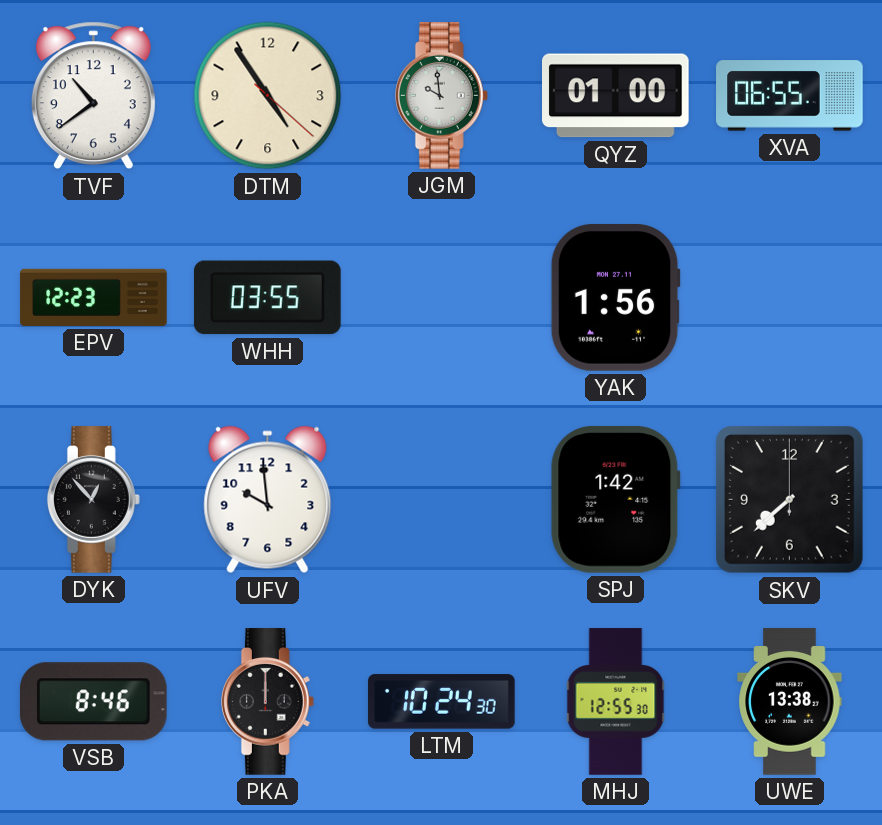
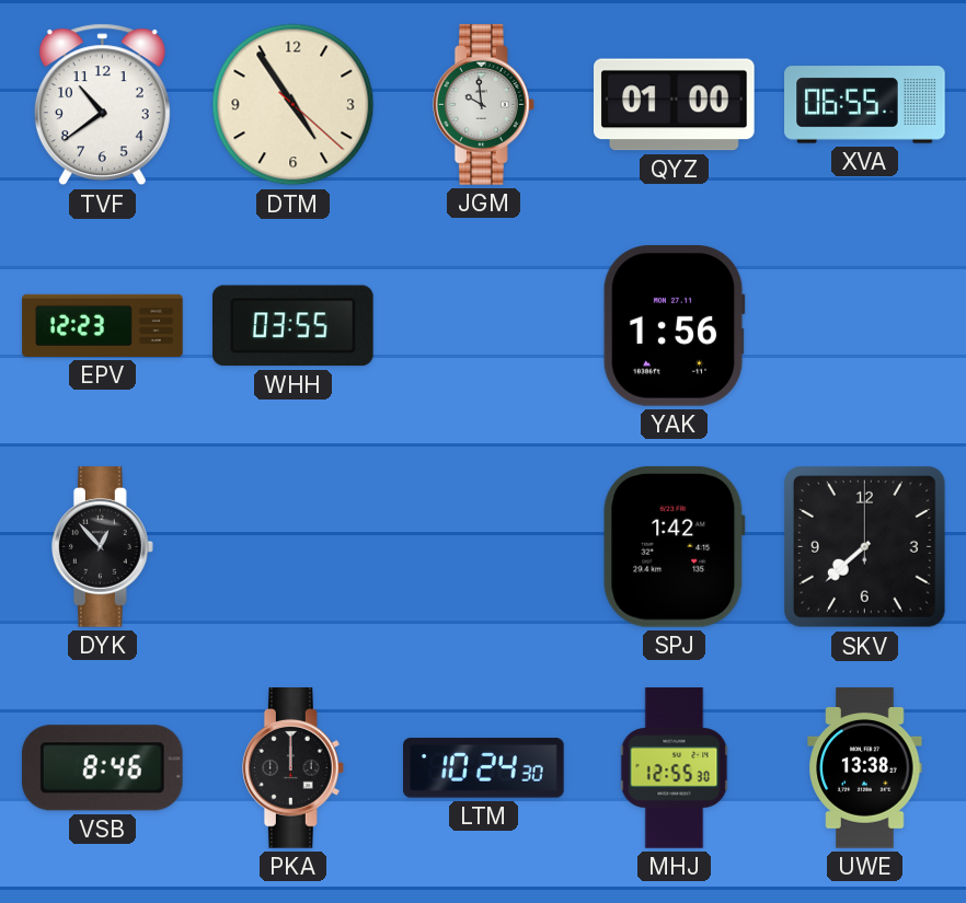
UFV: 9:59 -> none (268, 500)
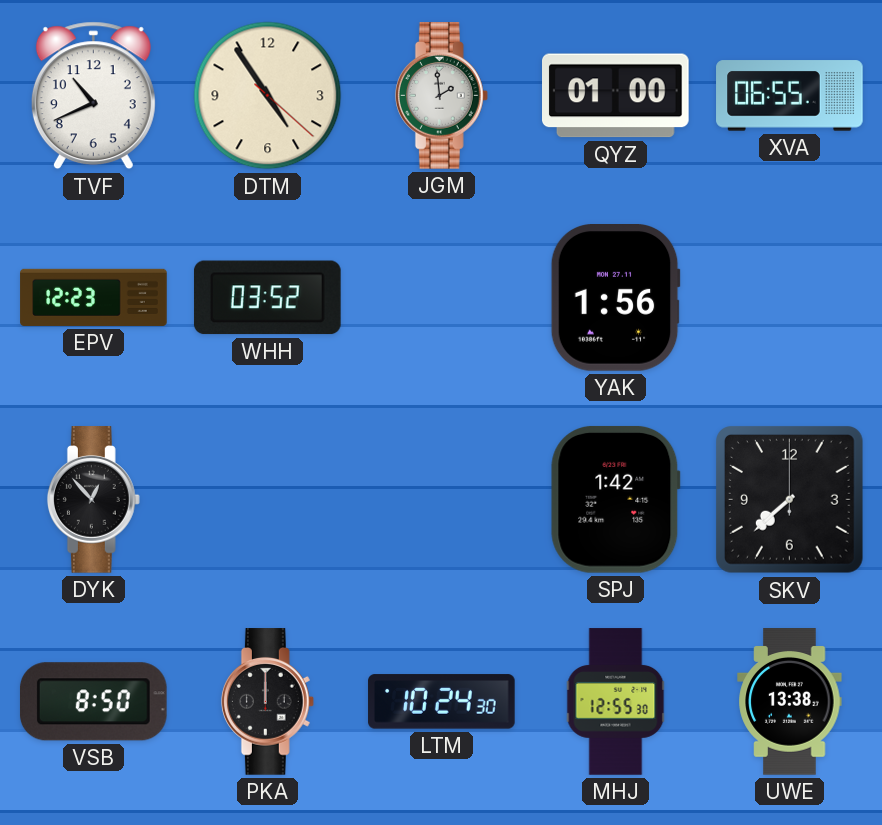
TVF: 10:39 -> 10:41 (93, 96)
JGM: 9:59 -> 1:59 (441, 96)
WHH: 03:55 -> 03:52 (267, 298)
VSB: 8:46 -> 8:50 (93, 702)
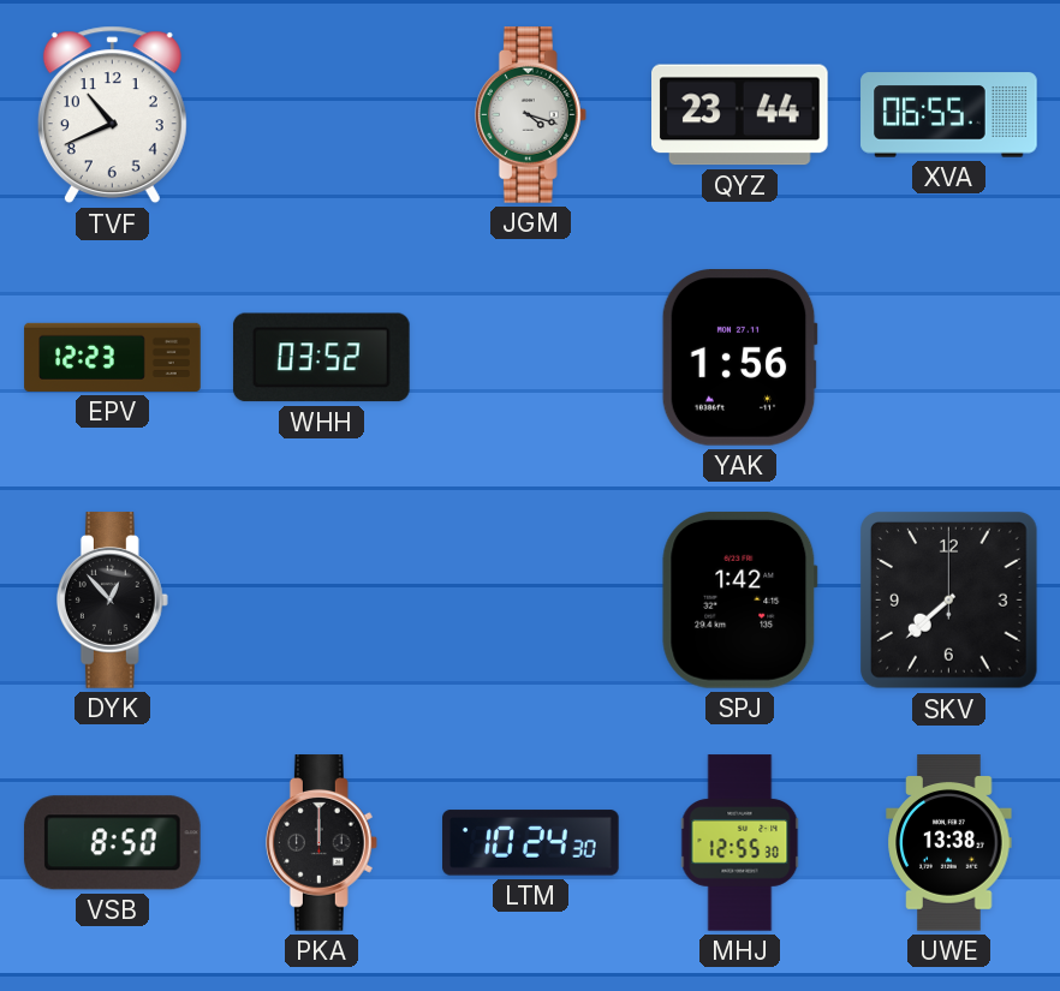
DTM: 4:54 -> none (268, 96)
JGM: 1:59 -> 4:18 (530, 115)
QYZ: 01:00 -> 23:44 (740, 115)
